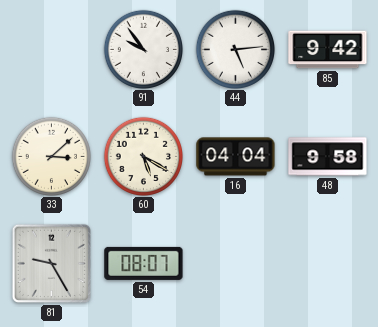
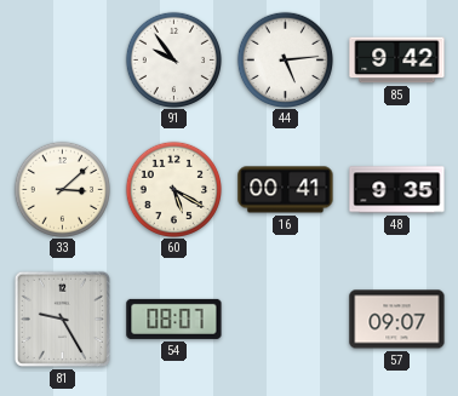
16: 04:04 -> 00:41 (286, 190)
48: 9:58 -> 9:35 (397, 190)
57: none -> 09:07 (397, 320)
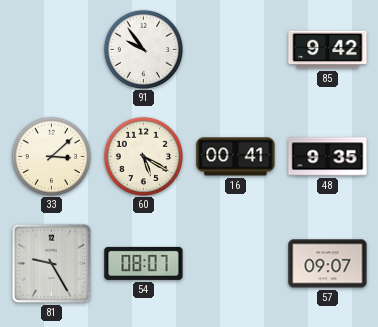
44: 5:14 -> none (285, 59)
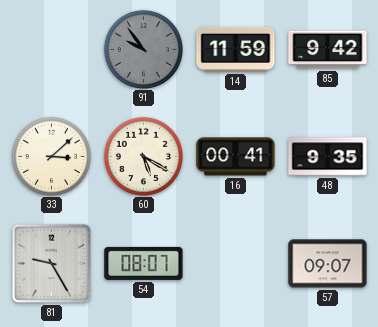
91 dial: white -> grey (143, 49)
14: none -> 11:59 (236, 49)
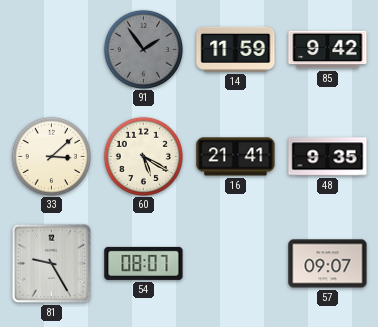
91: 9:54 -> 1:54 (143, 49)
16: 00:41 -> 21:41 (236, 157)
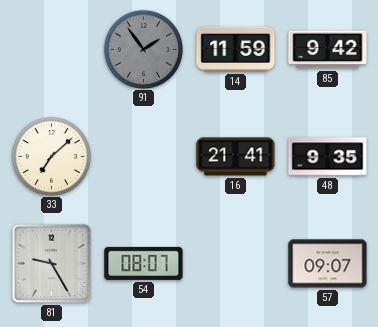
33: 3:08 -> 7:08 (51, 156)
60: 5:20 -> none (143, 156)
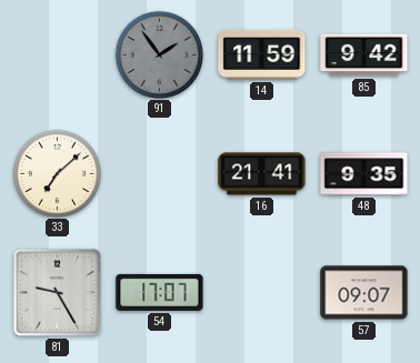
54: 08:07 -> 17:07 (160, 292)
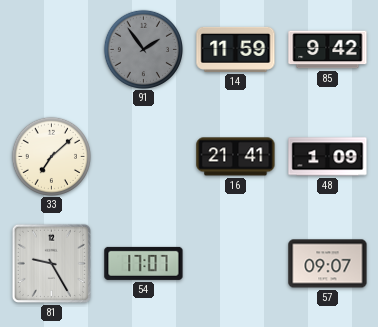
48: 9:35 -> 1:09 (328, 157)
